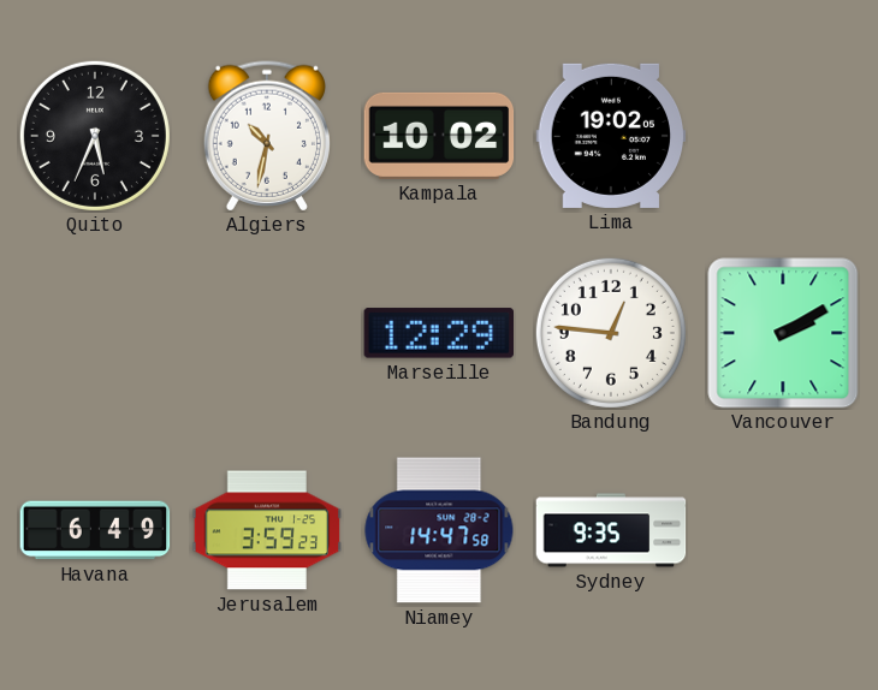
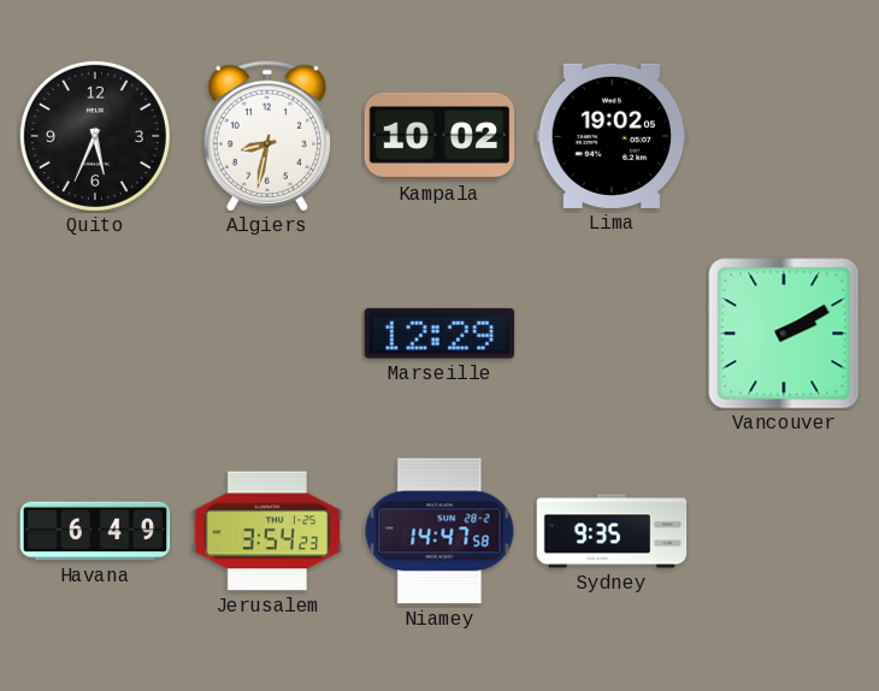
Algiers: 10:32 -> 8:32 (267, 136)
Bandung: 12:46 -> none (611, 333)
Jerusalem: 3:59 -> 3:54 (267, 531)
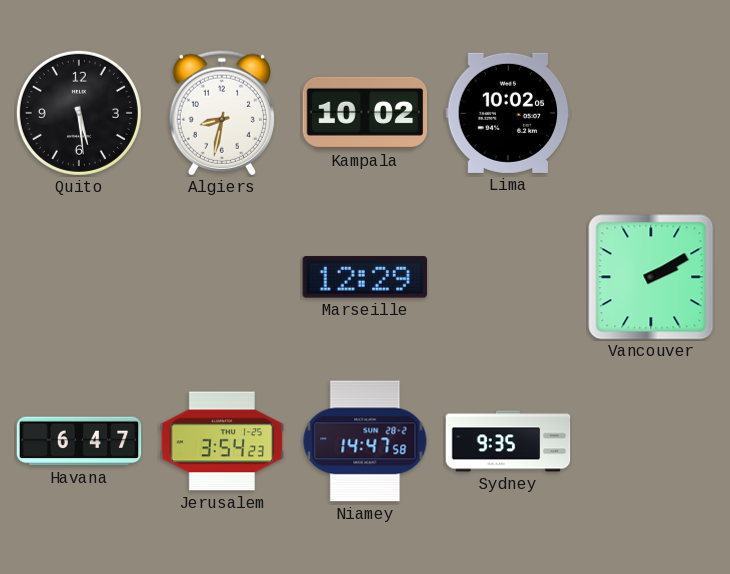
Quito: 5:34 -> 5:29 (79, 113)
Lima: 19:02 -> 10:02 (508, 113)
Havana: 6:49 -> 6:47 (79, 441)
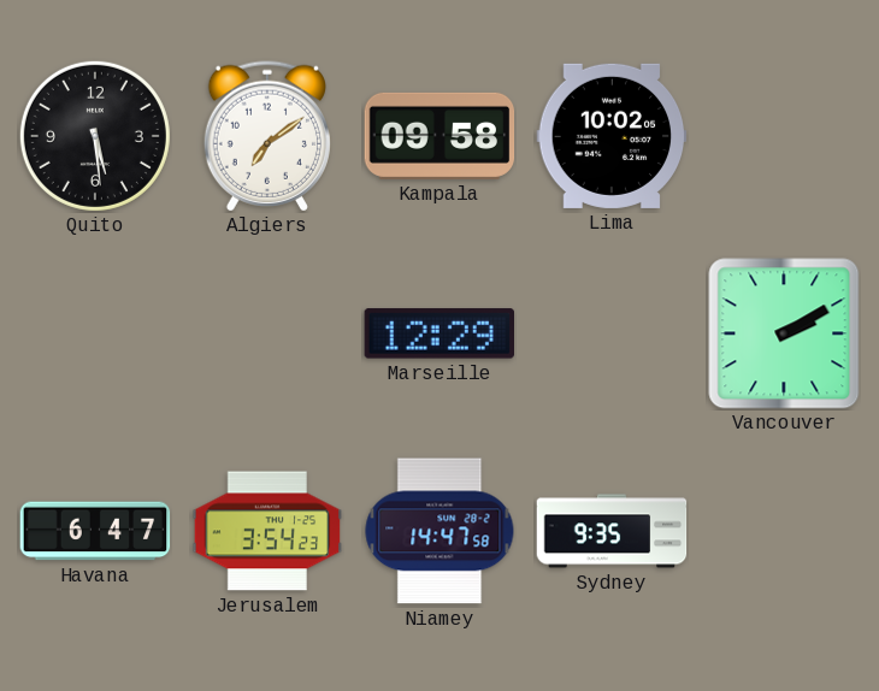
Algiers: 8:32 -> 7:09 (267, 136)
Kampala: 10:02 -> 09:58 (440, 136)
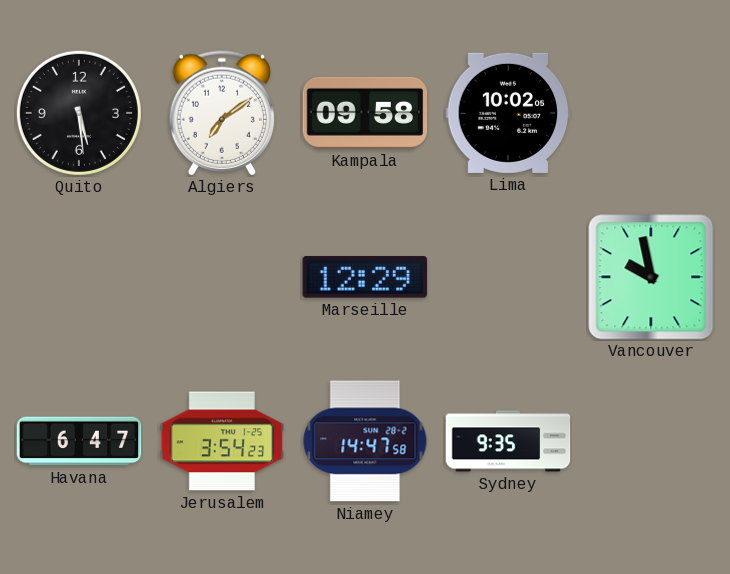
Vancouver: 2:10 -> 9:58 (651, 277)
